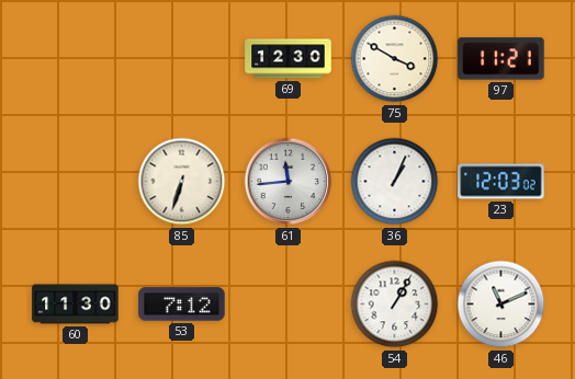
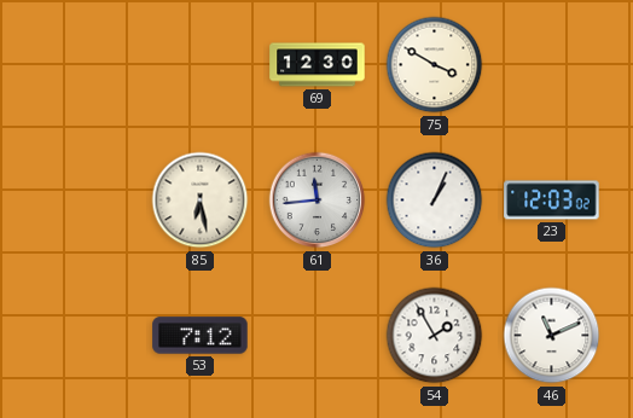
97: 11:21 -> none (501, 59)
85: 6:33 -> 6:28 (201, 201)
60: 11:30 -> none (76, 305)
54: 1:05 -> 1:55 (435, 336)
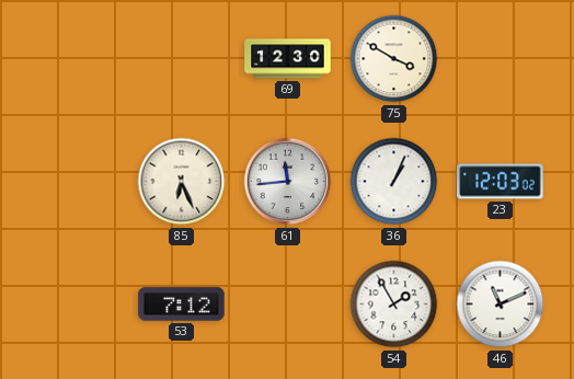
85: 6:28 -> 6:26 (182, 182)
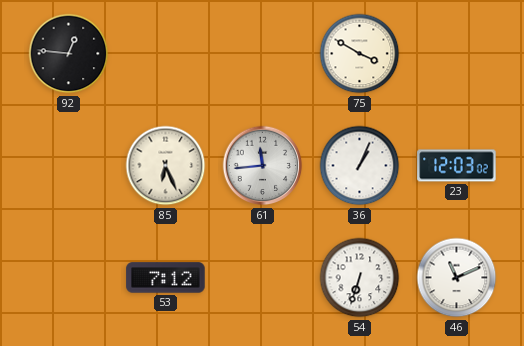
92: none -> 12:46 (69, 54)
69: 12:30 -> none (288, 59)
54: 1:55 -> 6:33 (360, 278)
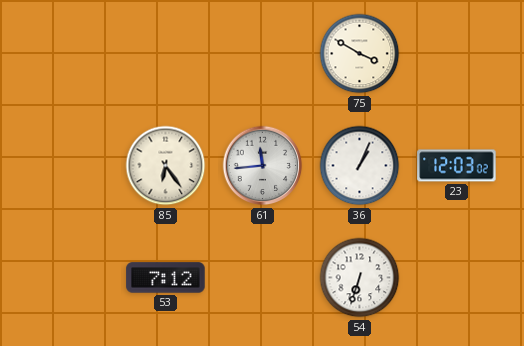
92: 12:46 -> none (69, 54)
85: 6:26 -> 6:24 (166, 166)
46: 11:11 -> none (457, 278)
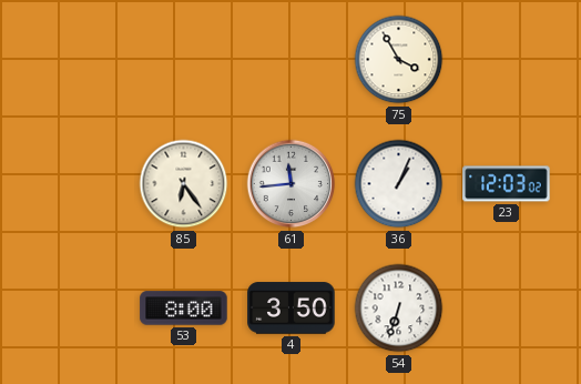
75: 3:50 -> 3:55 (399, 60)
53: 7:12 -> 8:00 (184, 309)
4: none -> 3:50 (292, 309)
